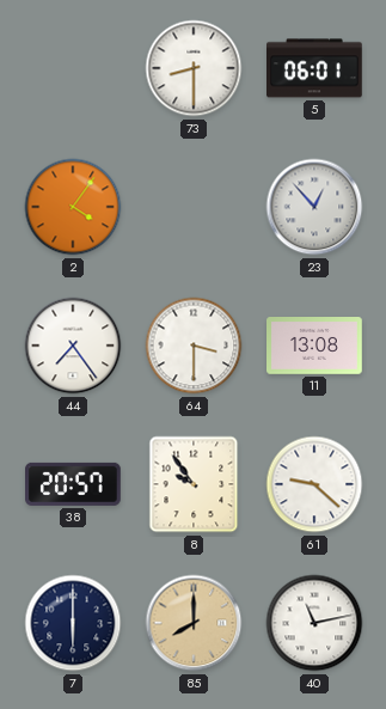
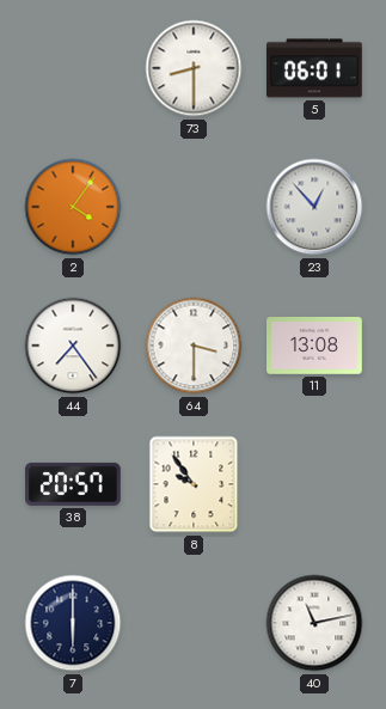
61: 9:22 -> none (314, 484)
85: 8:00 -> none (194, 623)
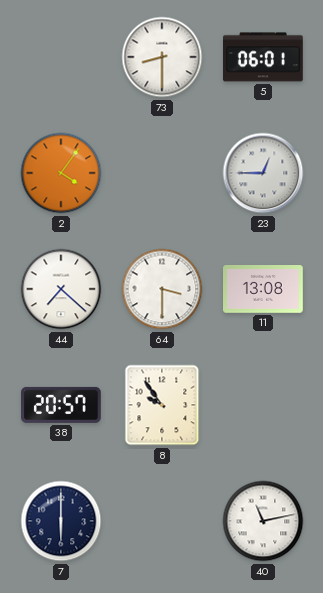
23: 12:53 -> 12:45 (263, 173)
44: 7:24 -> 7:22 (61, 289)
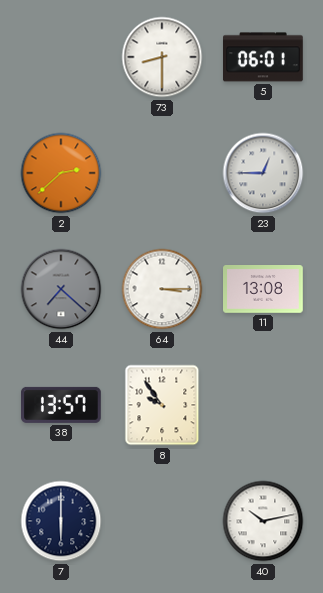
2: 4:06 -> 2:38 (61, 173)
44 dial: white -> grey (61, 289)
64: 3:30 -> 3:15 (162, 289)
38: 20:57 -> 13:57 (62, 405)
40: 11:13 -> 10:13 (263, 521)
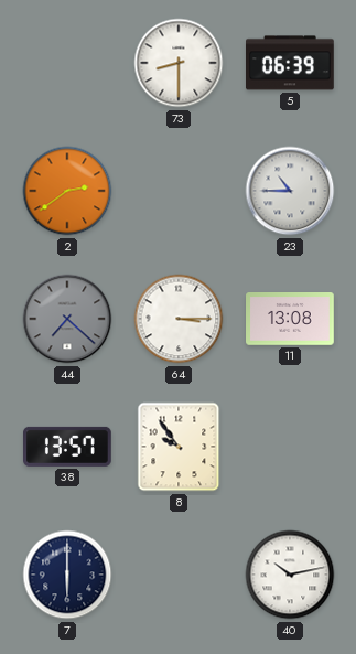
5: 06:01 -> 06:39 (291, 63)
2: 2:38 -> 2:39 (67, 191)
23: 12:45 -> 10:45 (290, 191)
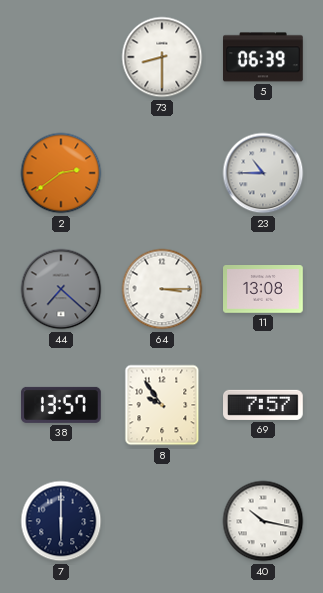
69: none -> 7:57 (264, 405)
40: 10:13 -> 10:17 (263, 521)
